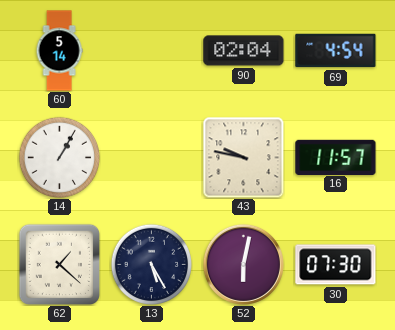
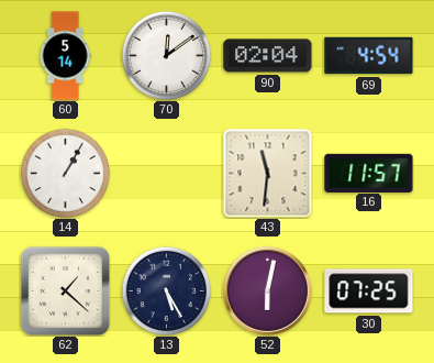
70: none -> 12:09 (166, 55)
43: 9:47 -> 11:31 (267, 173)
30: 07:30 -> 07:25 (369, 291)
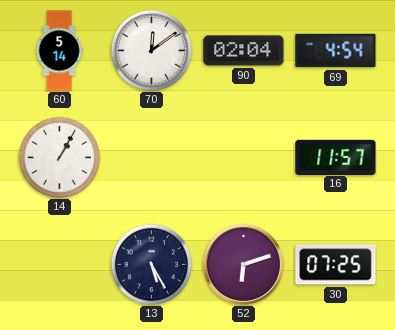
43: 11:31 -> none (267, 173)
62: 1:22 -> none (65, 290)
52: 6:02 -> 6:12 (243, 264)
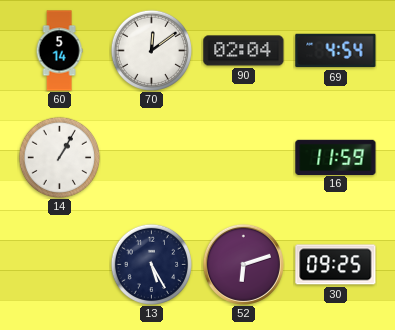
16: 11:57 -> 11:59 (336, 157)
30: 07:25 -> 09:25 (336, 265)
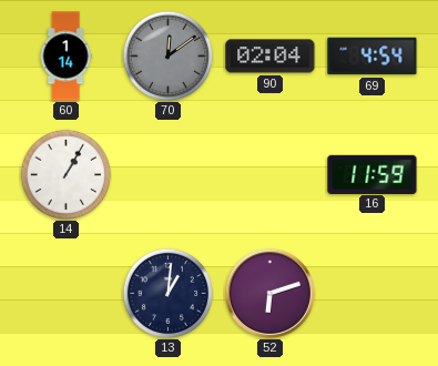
60: 5:14 -> 1:14 (65, 57)
70 dial: white -> grey (167, 55)
13: 5:25 -> 1:01 (167, 293)
30: 09:25 -> none (336, 265)
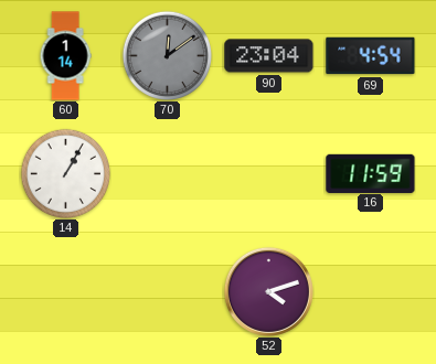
90: 02:04 -> 23:04 (269, 56)
13: 1:01 -> none (167, 293)
52: 6:12 -> 4:12 (268, 291)
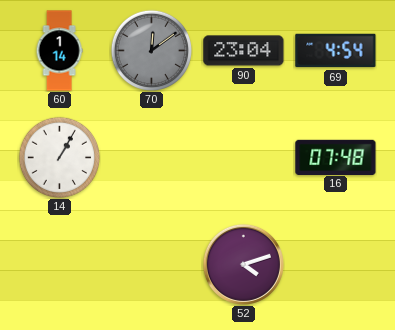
16: 11:59 -> 07:48 (336, 157)
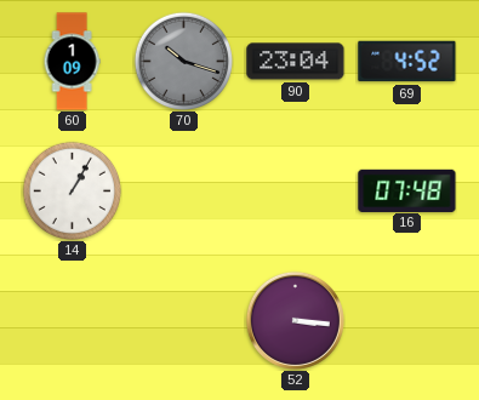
60: 1:14 -> 1:09 (72, 62)
70: 12:09 -> 10:18 (183, 61)
69: 4:54 -> 4:52 (407, 62)
52: 4:12 -> 3:16 (295, 320)
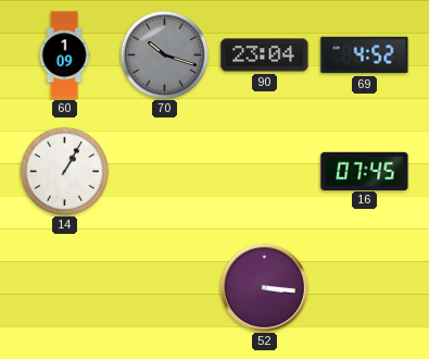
16: 07:48 -> 07:45 (365, 171)
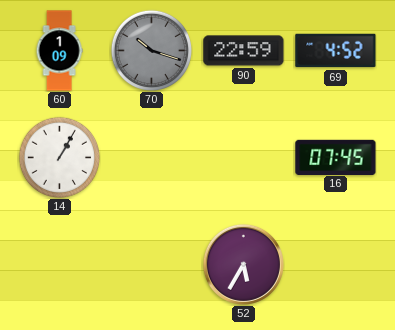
90: 23:04 -> 22:59 (244, 51)
52: 3:16 -> 5:35 (243, 264)
